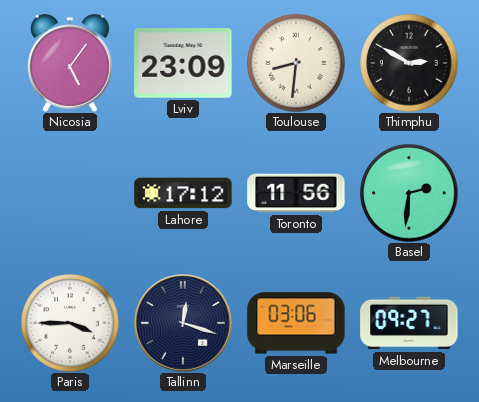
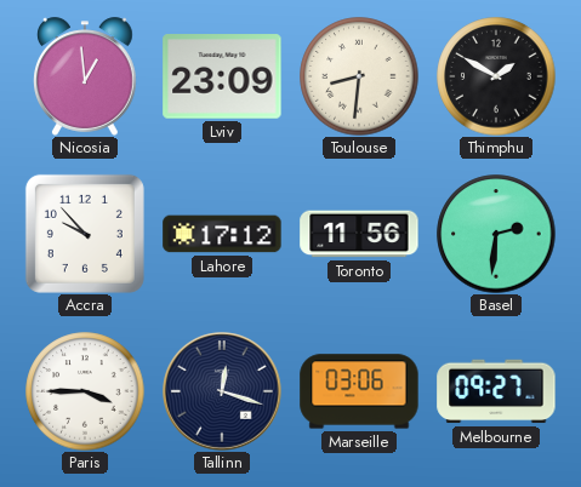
Nicosia: 5:06 -> 12:59 (86, 76)
Thimphu: 2:50 -> 1:50 (496, 76)
Accra: none -> 9:53 (85, 234)
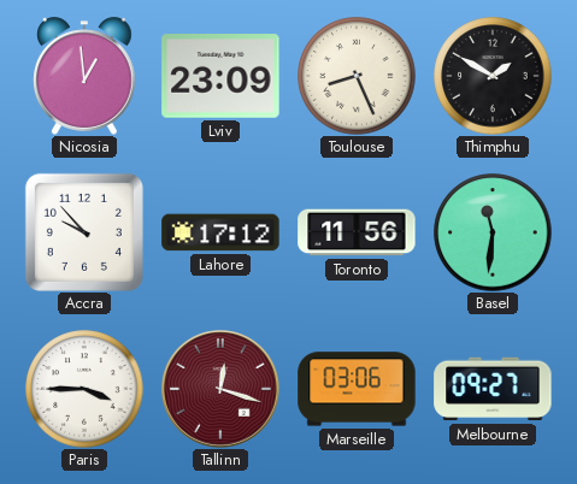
Toulouse: 8:31 -> 8:26 (357, 76)
Basel: 2:31 -> 11:31 (493, 232)
Tallinn dial: navy -> burgundy (220, 389)
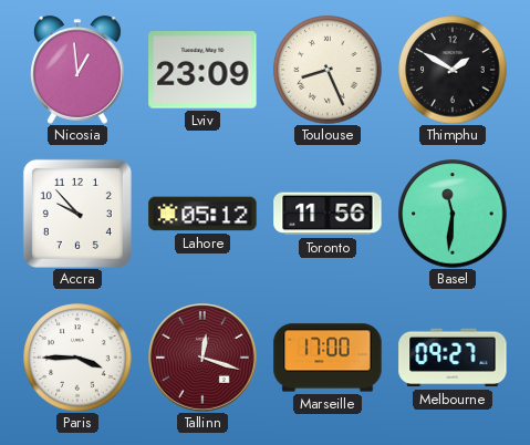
Lahore: 17:12 -> 05:12 (202, 214)
Marseille: 03:06 -> 17:00 (328, 358)
